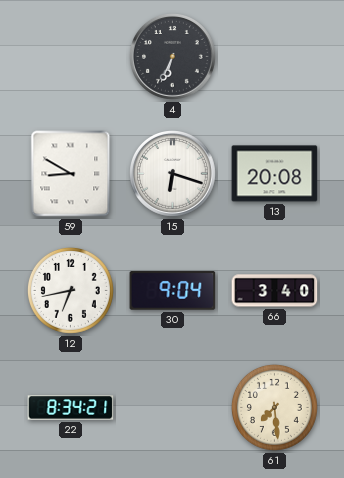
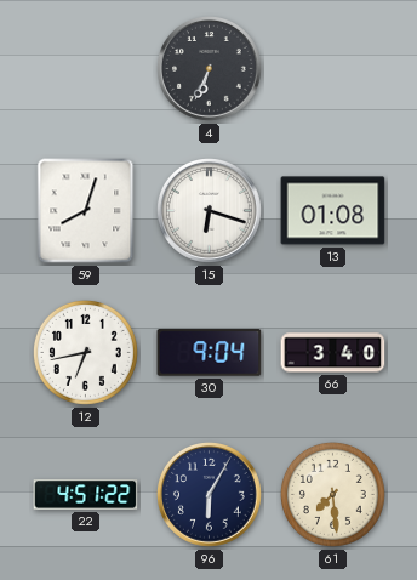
59: 8:50 -> 8:03 (86, 211)
13: 20:08 -> 01:08 (333, 211)
22: 8:34 -> 4:51 (86, 495)
96: none -> 6:05 (210, 495)
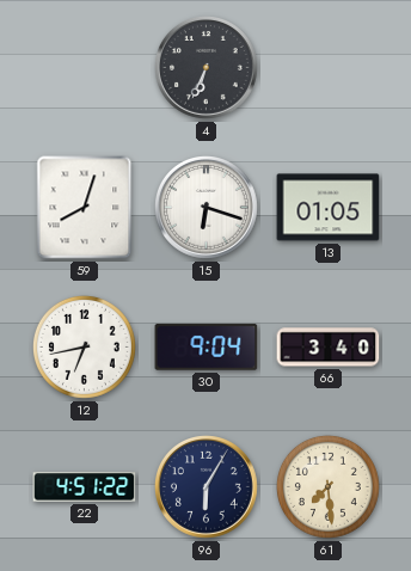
13: 01:08 -> 01:05 (329, 208)
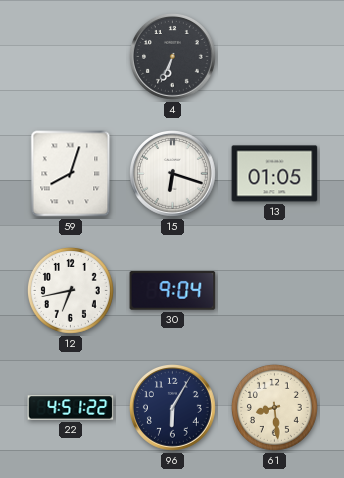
66: 3:40 -> none (329, 348)
61: 7:29 -> 8:29 (274, 407)
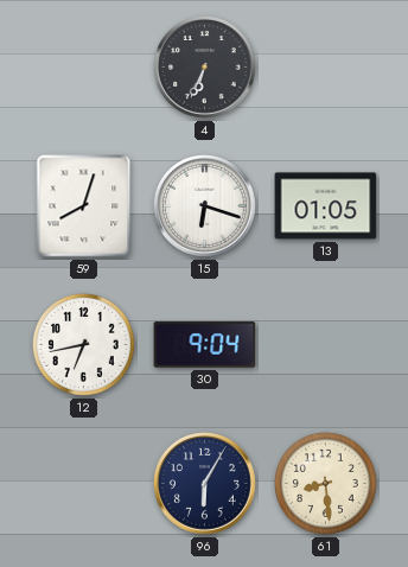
22: 4:51 -> none (71, 408)
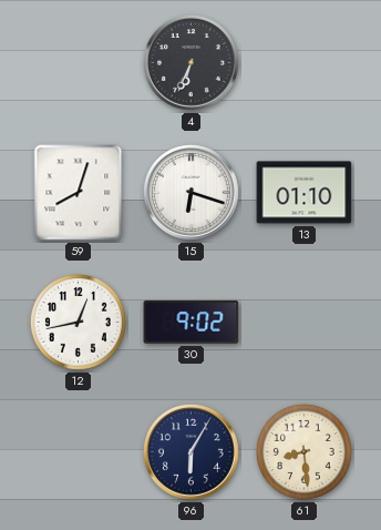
13: 01:05 -> 01:10 (305, 193)
12: 6:43 -> 12:43 (78, 322)
30: 9:04 -> 9:02 (192, 323)
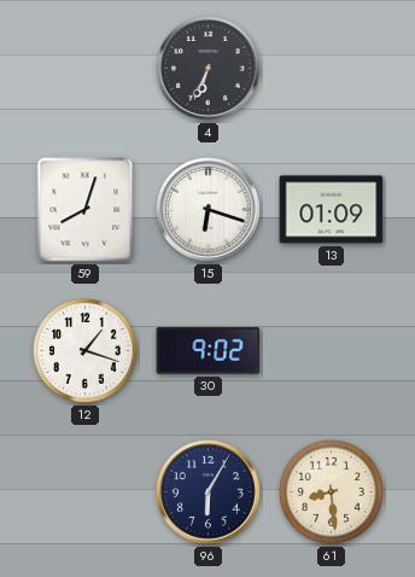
13: 01:10 -> 01:09 (332, 210)
12: 12:43 -> 1:18 (84, 350)
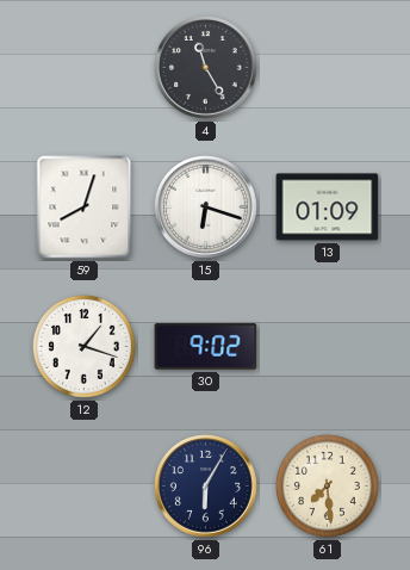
4: 6:34 -> 11:25 (206, 68)
61: 8:29 -> 7:29 (327, 485)
